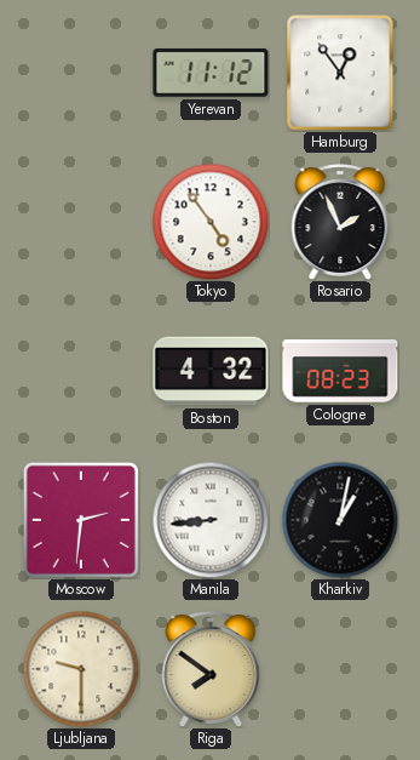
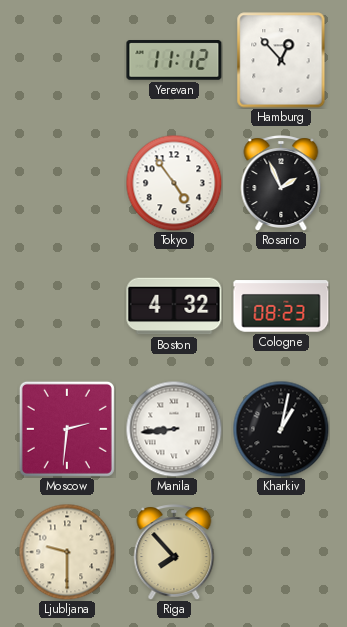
Hamburg: 12:54 -> 12:53 (281, 60)
Riga: 7:51 -> 7:53 (174, 552)
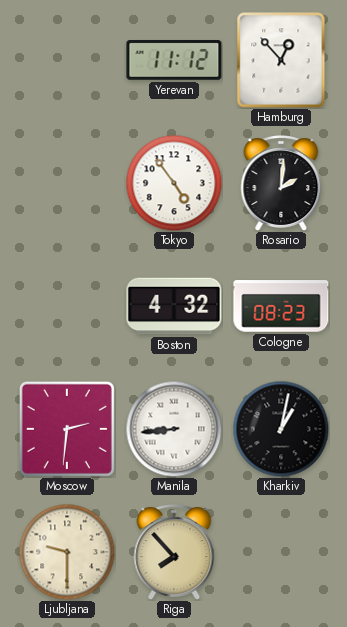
Rosario: 1:56 -> 2:01 (281, 183)
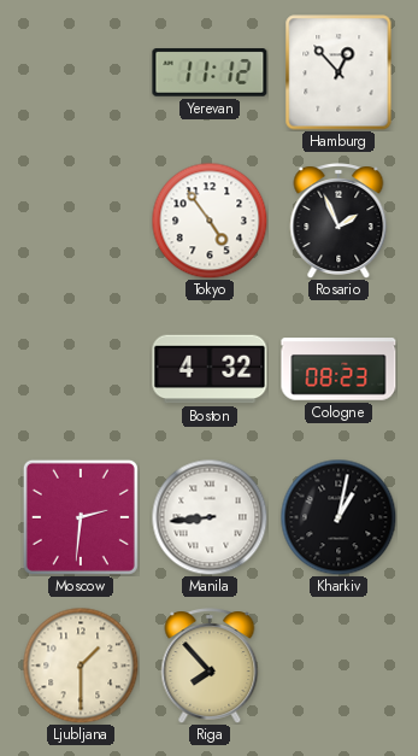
Rosario: 2:01 -> 1:56 (338, 221)
Ljubljana: 9:30 -> 1:30 (81, 666)
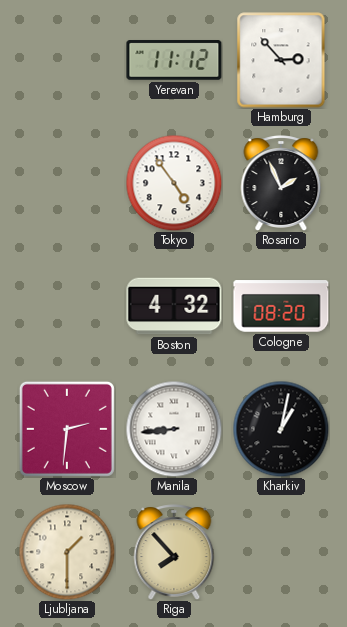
Hamburg: 12:53 -> 2:53 (281, 60)
Cologne: 08:23 -> 08:20 (281, 306)
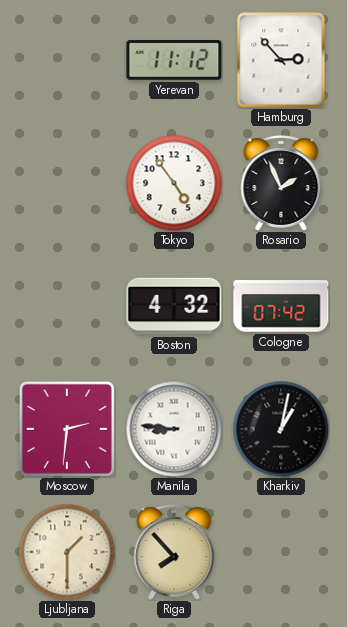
Cologne: 08:20 -> 07:42 (281, 306)
Manila: 8:44 -> 8:46 (174, 429)
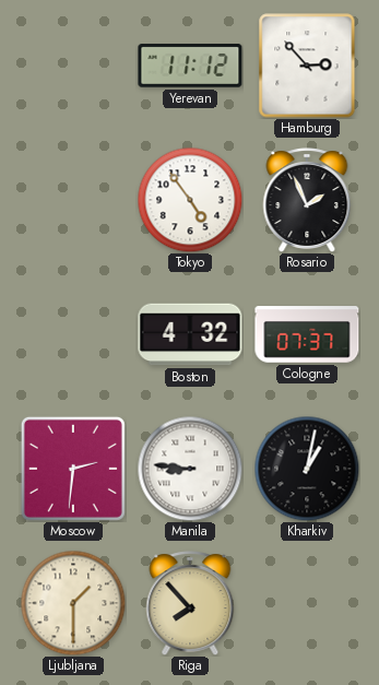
Cologne: 07:42 -> 07:37 (307, 334)
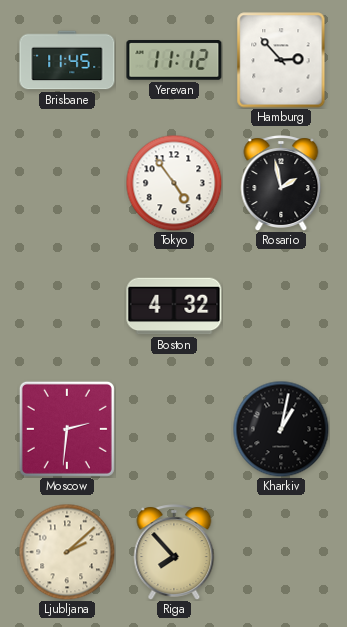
Brisbane: none -> 11:45 (67, 60)
Rosario: 1:56 -> 1:58 (281, 183)
Cologne: 07:37 -> none (307, 334)
Manila: 8:46 -> none (190, 469)
Ljubljana: 1:30 -> 2:08 (67, 552)
